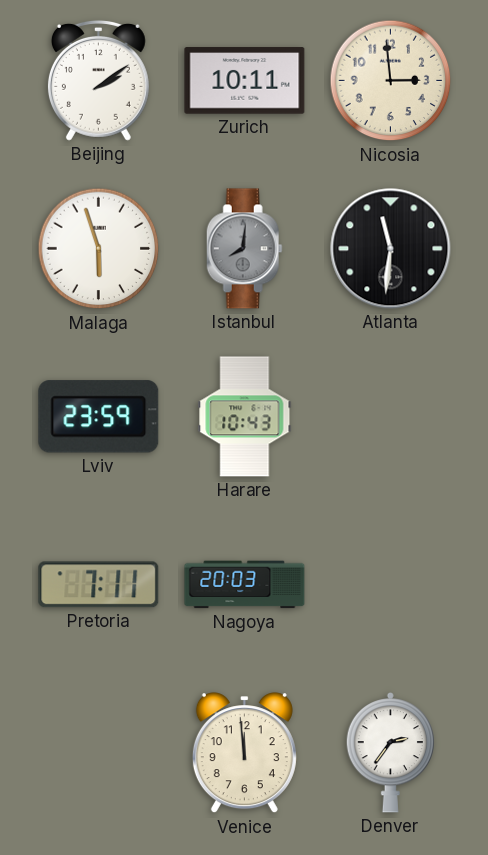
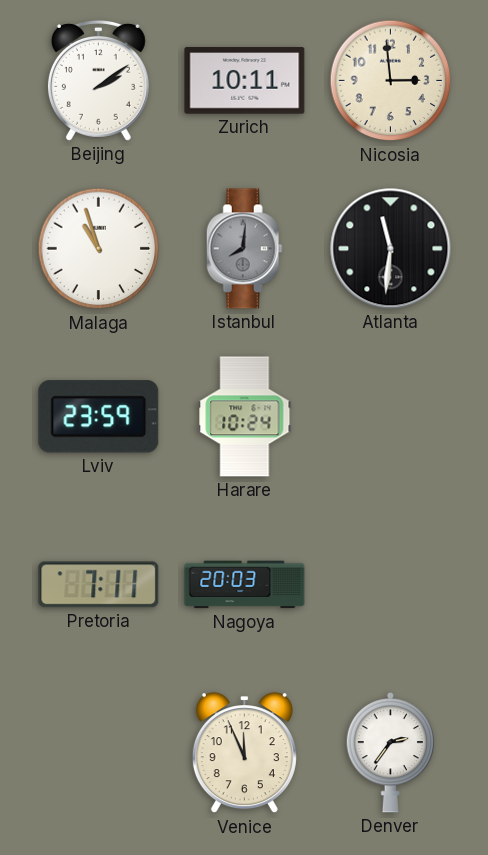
Malaga: 5:57 -> 10:57 (99, 249)
Harare: 10:43 -> 10:24 (245, 417)
Venice: 11:59 -> 11:56 (244, 753)
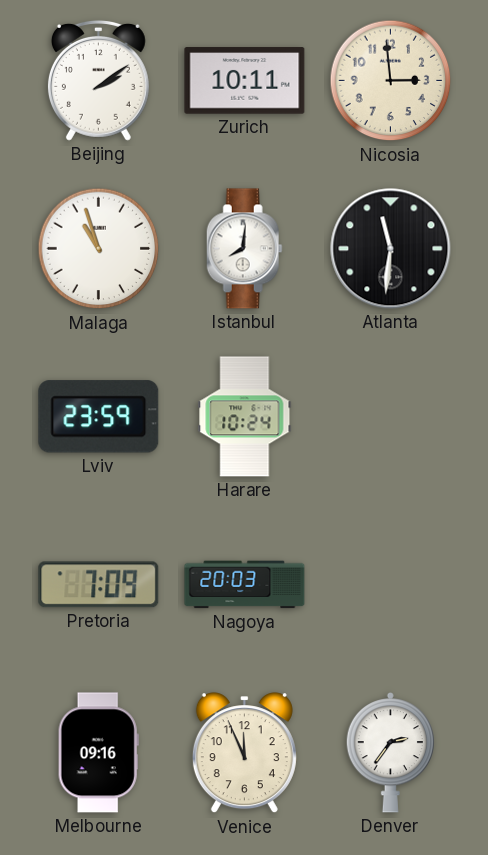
Istanbul dial: grey -> white (244, 249)
Pretoria: 7:11 -> 7:09 (99, 585)
Melbourne: none -> 09:16 (98, 753)
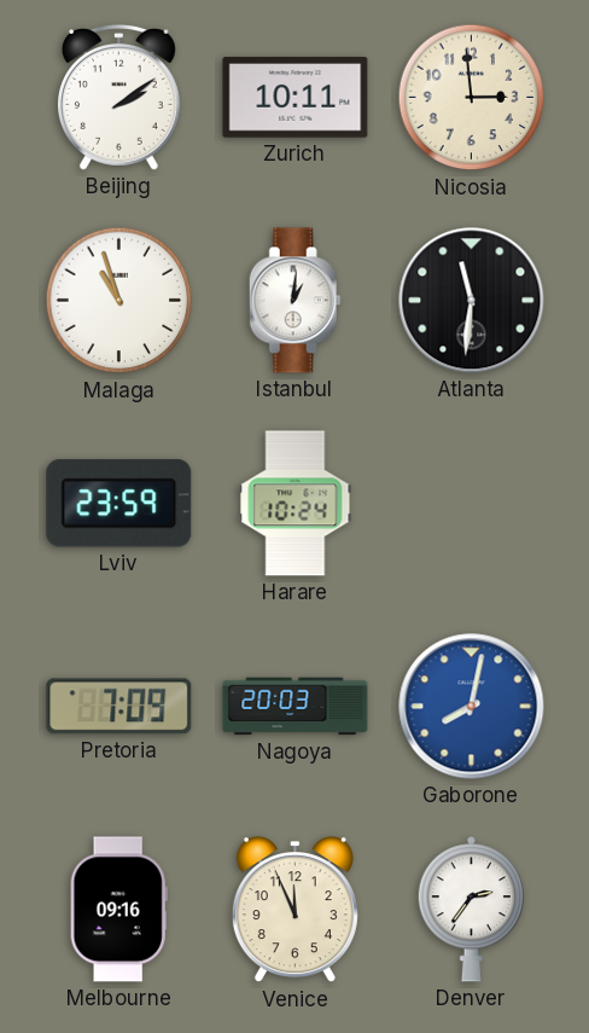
Istanbul: 8:01 -> 1:01 (294, 301)
Gaborone: none -> 8:02 (472, 707)
